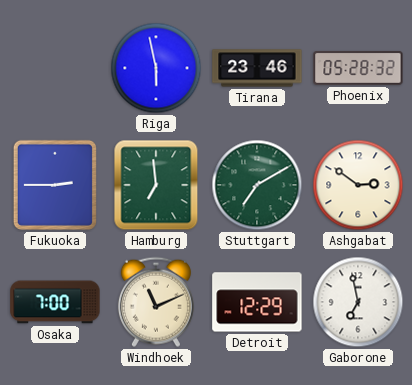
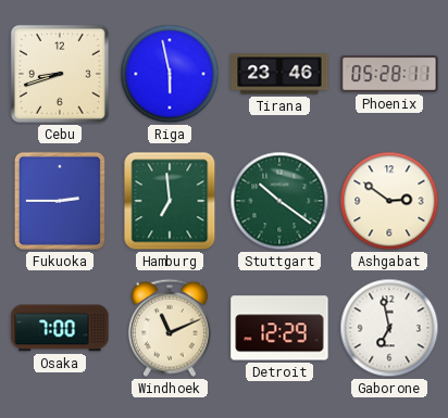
Cebu: none -> 8:42 (60, 74)
Phoenix: 05:28:32 -> 05:28:11 (389, 74)
Stuttgart: 7:10 -> 10:21 (279, 201)
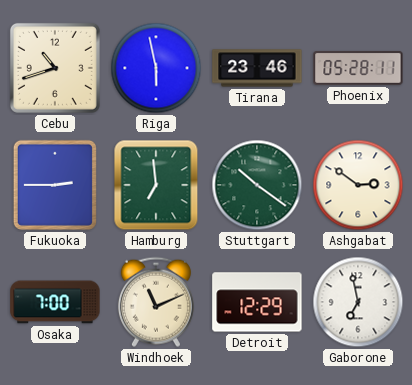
Cebu: 8:42 -> 10:42 (55, 68)
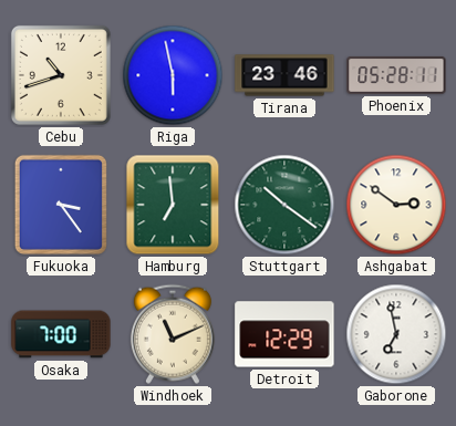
Fukuoka: 2:45 -> 3:24 (61, 205)
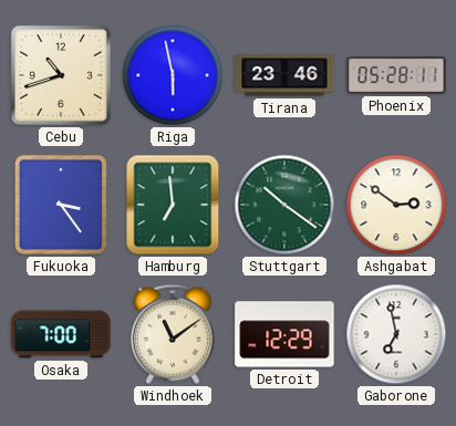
Windhoek: 11:11 -> 11:09 (173, 334)
